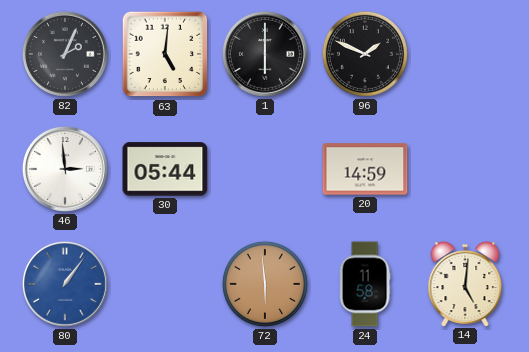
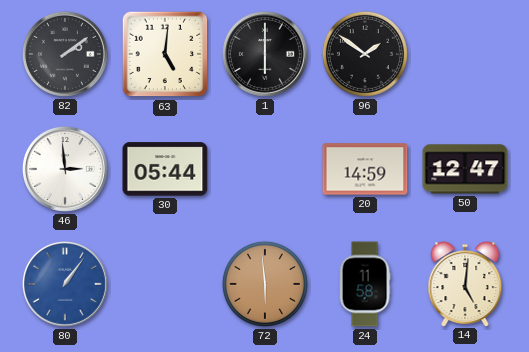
82: 2:04 -> 2:09 (65, 54)
96: 1:49 -> 1:51 (365, 54)
50: none -> 12:47 (465, 169)
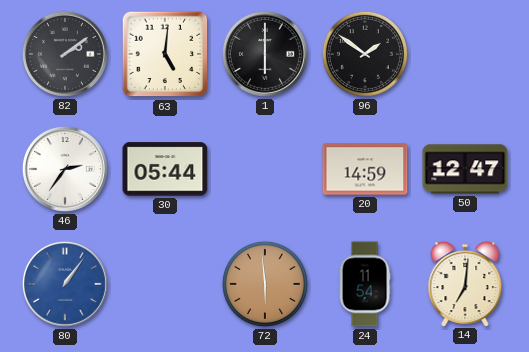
46: 2:59 -> 2:36 (65, 169)
24: 11:58 -> 11:54 (365, 284)
14: 5:01 -> 7:01 (465, 284)
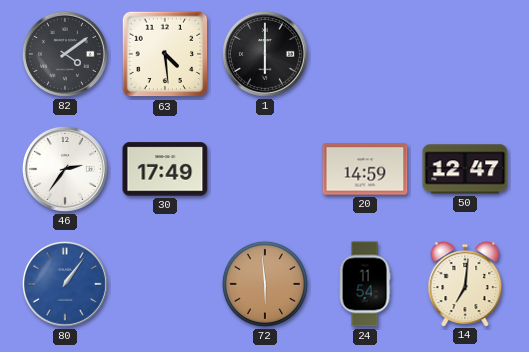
82: 2:09 -> 4:09 (65, 54)
63: 5:01 -> 4:29 (165, 54)
96: 1:51 -> none (365, 54)
30: 05:44 -> 17:49 (165, 169)
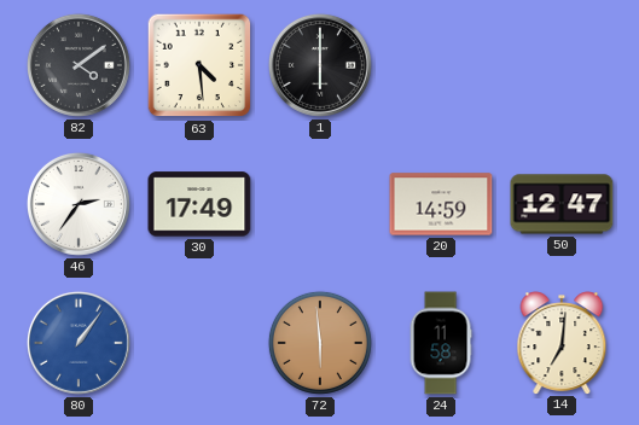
24: 11:54 -> 11:58 (441, 343)
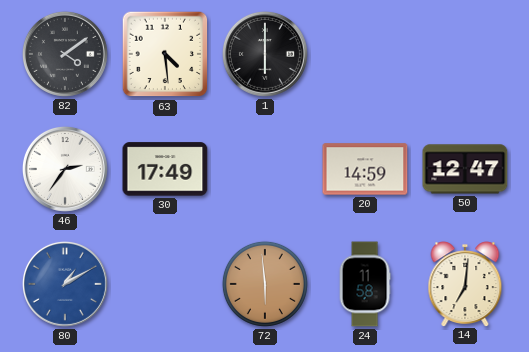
80: 1:06 -> 1:10 (65, 284)
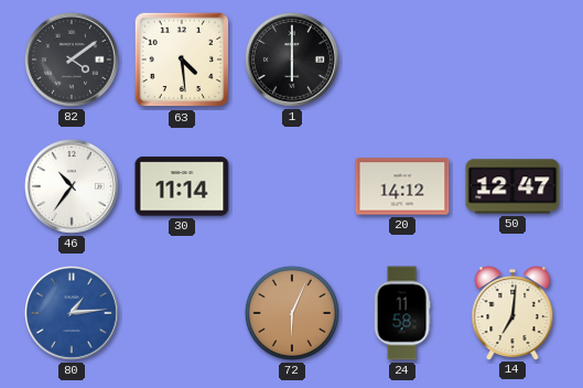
46: 2:36 -> 10:36 (72, 186)
30: 17:49 -> 11:14 (182, 186)
20: 14:59 -> 14:12 (402, 186)
80: 1:10 -> 1:14 (72, 313)
72: 5:59 -> 6:04 (292, 313)
